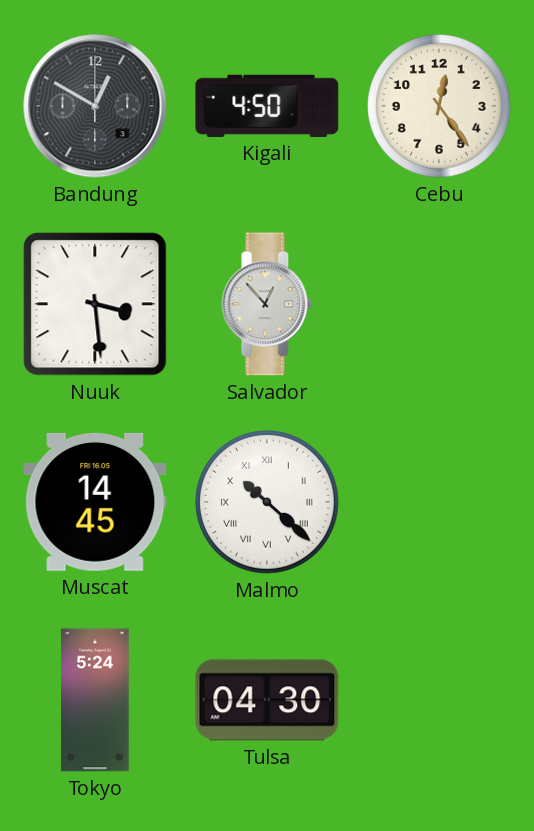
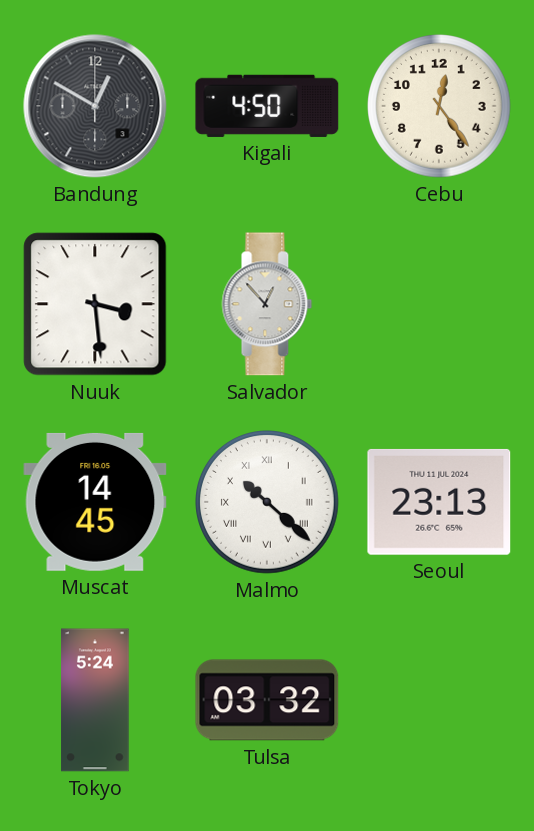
Seoul: none -> 23:13 (439, 502)
Tulsa: 04:30 -> 03:32 (267, 700)
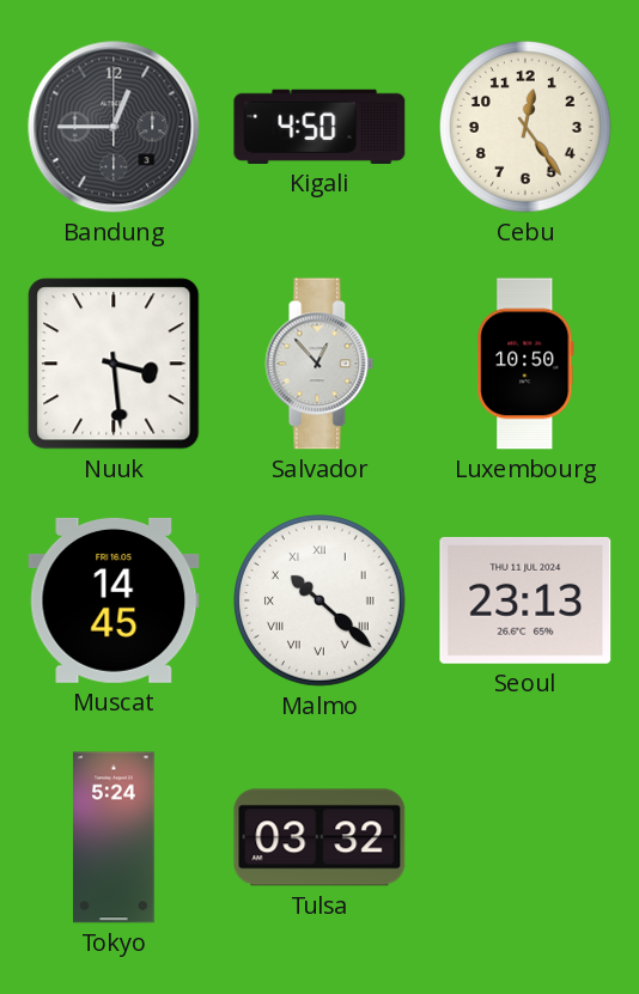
Bandung: 12:50 -> 12:45 (114, 127)
Luxembourg: none -> 10:50 (525, 364)
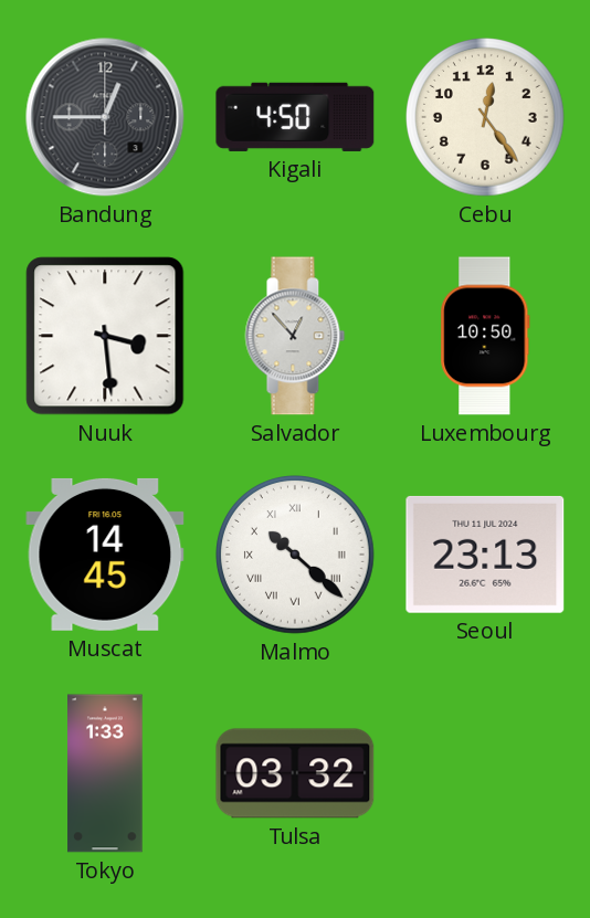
Tokyo: 5:24 -> 1:33 (105, 773)
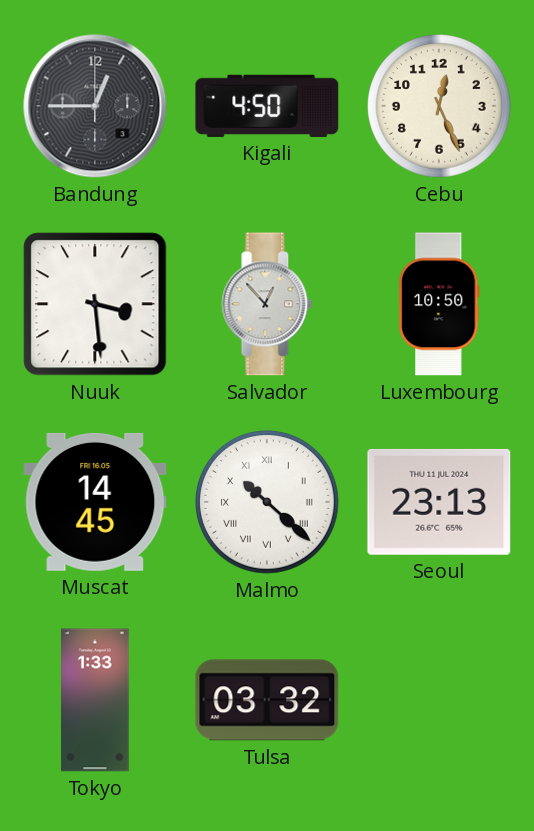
Cebu: 12:24 -> 12:26 (440, 107)
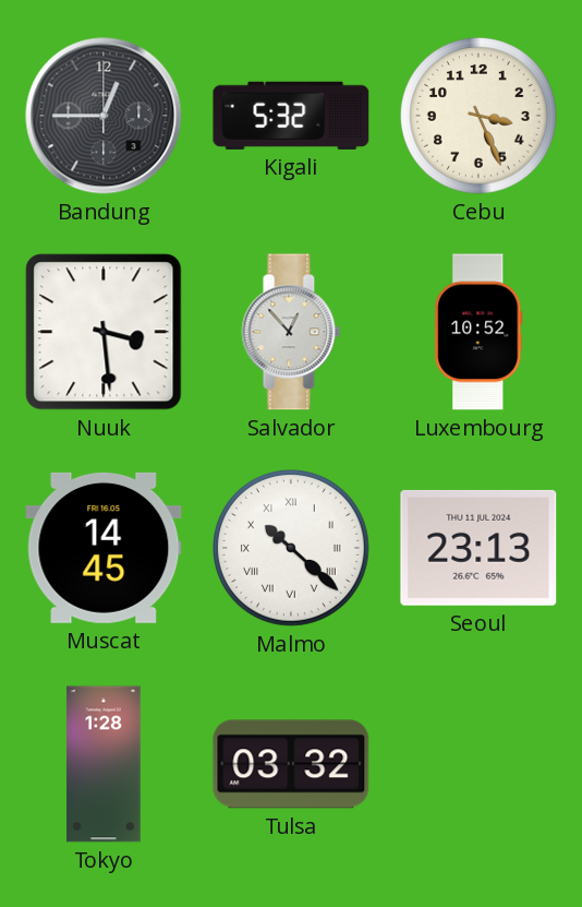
Kigali: 4:50 -> 5:32 (291, 116)
Cebu: 12:26 -> 3:26 (480, 117)
Luxembourg: 10:50 -> 10:52 (478, 332)
Tokyo: 1:33 -> 1:28 (104, 764)
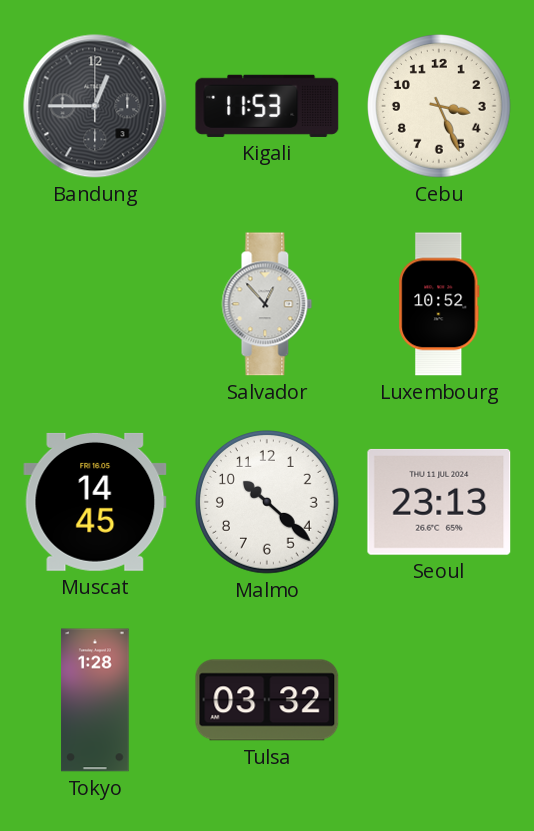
Kigali: 5:32 -> 11:53 (267, 106)
Nuuk: 3:29 -> none (104, 332)
Malmo numerals: Roman -> Arabic (268, 503)
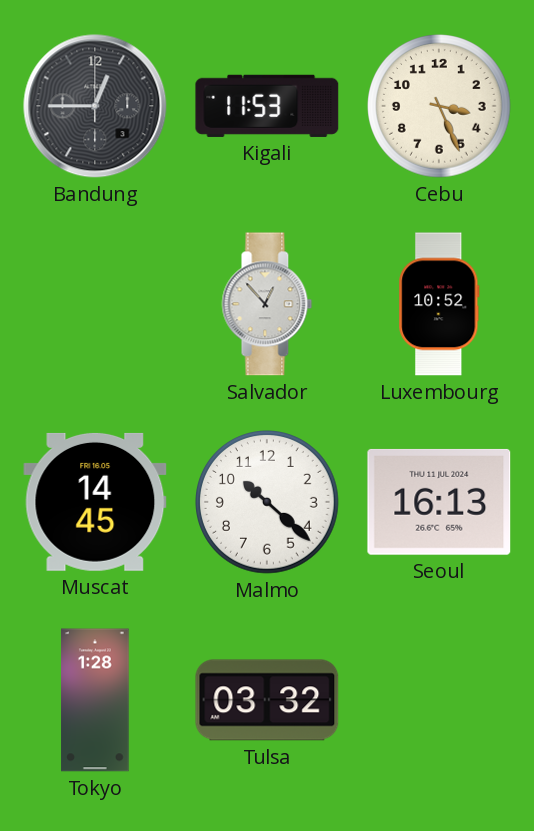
Seoul: 23:13 -> 16:13 (439, 502)
